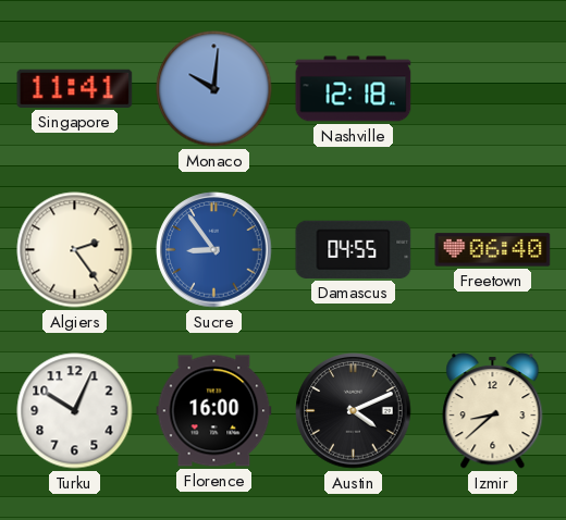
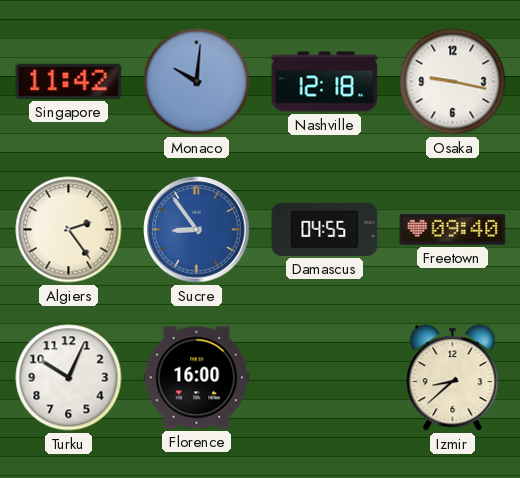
Singapore: 11:41 -> 11:42 (69, 81)
Osaka: none -> 9:17 (453, 82)
Freetown: 06:40 -> 09:40 (453, 230)
Austin: 4:11 -> none (354, 411)
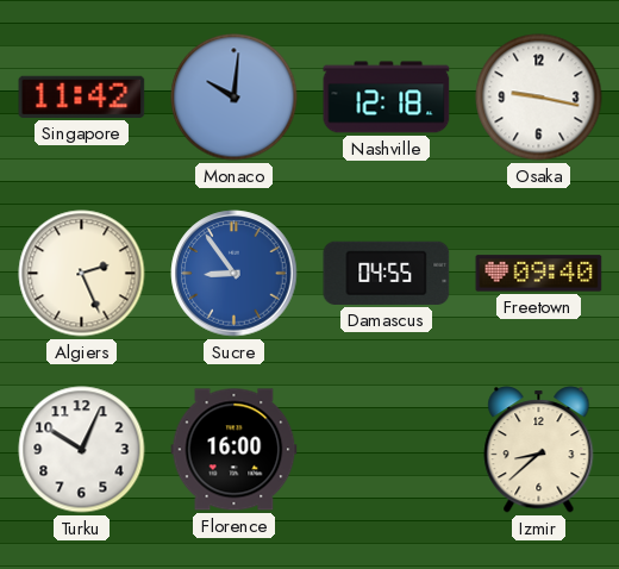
Algiers: 2:24 -> 2:26 (82, 274)
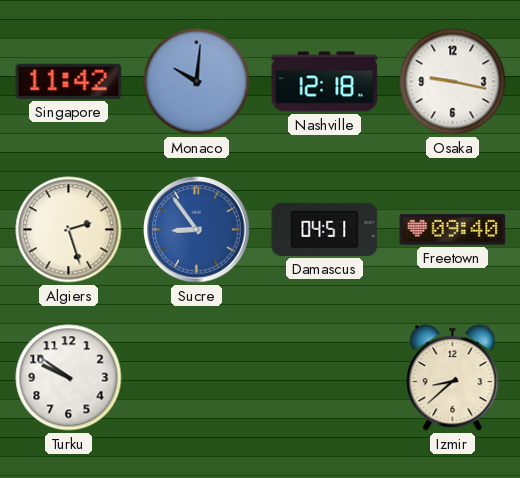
Algiers: 2:26 -> 2:27 (69, 230)
Damascus: 04:55 -> 04:51 (325, 229)
Turku: 10:04 -> 9:51 (69, 378)
Florence: 16:00 -> none (235, 450)
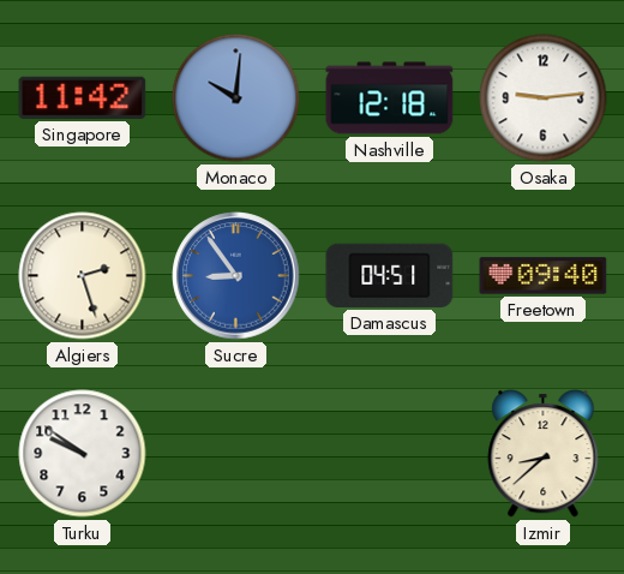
Osaka: 9:17 -> 9:14 (544, 98)
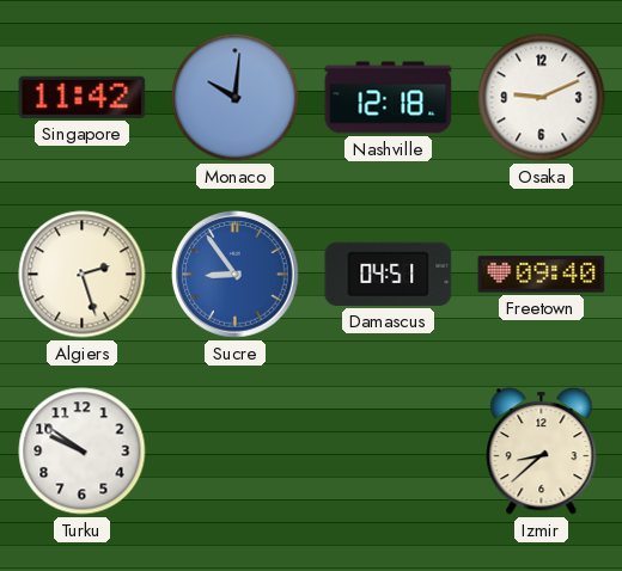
Osaka: 9:14 -> 9:11 (542, 98)
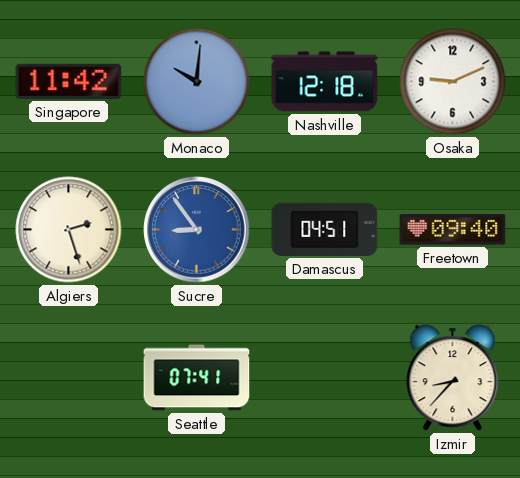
Turku: 9:51 -> none (83, 452)
Seattle: none -> 07:41 (197, 378)
Izmir: 8:38 -> 8:37 (453, 378)
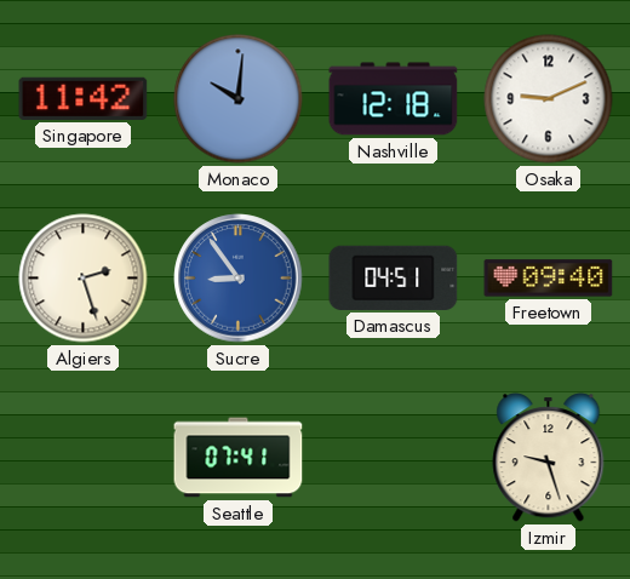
Izmir: 8:37 -> 9:27 (549, 458)
